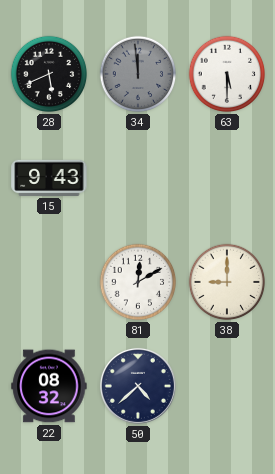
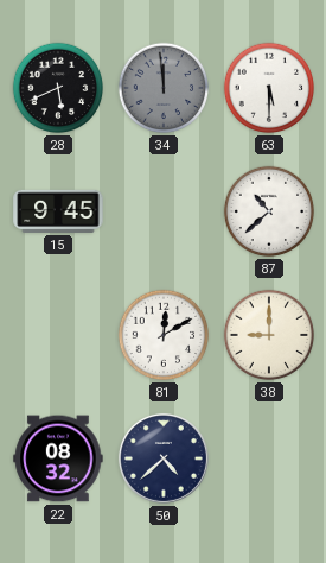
15: 9:43 -> 9:45 (58, 211)
87: none -> 10:38 (269, 211)
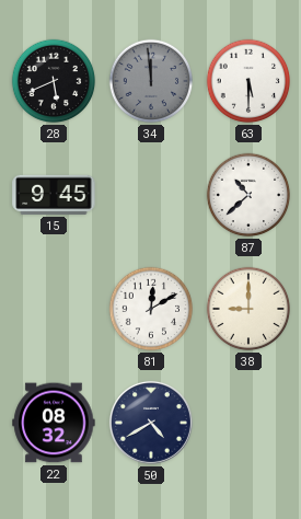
50: 4:38 -> 4:40 (151, 423)
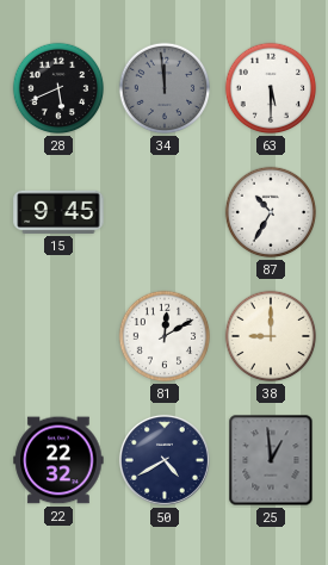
87: 10:38 -> 10:35 (271, 212)
22: 08:32 -> 22:32 (58, 460)
25: none -> 12:59 (271, 460)
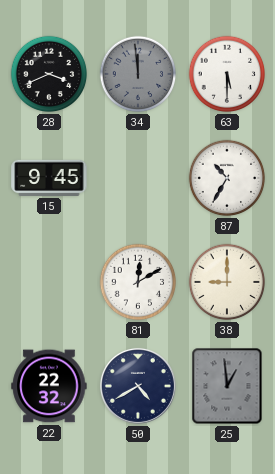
28: 5:41 -> 3:41 (49, 74)
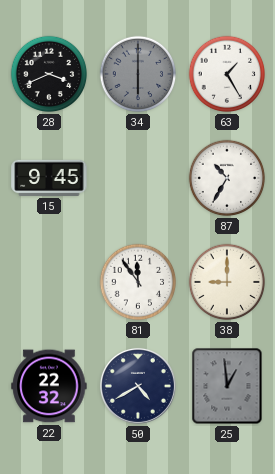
34: 11:59 -> 6:00 (138, 74)
63: 5:30 -> 1:25 (227, 74)
81: 12:10 -> 11:54 (138, 282)
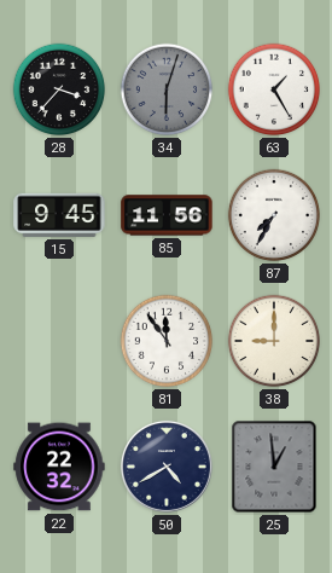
28: 3:41 -> 3:37 (59, 89)
34: 6:00 -> 6:03 (167, 89)
85: none -> 11:56 (167, 215)
87: 10:35 -> 7:35 (274, 215)
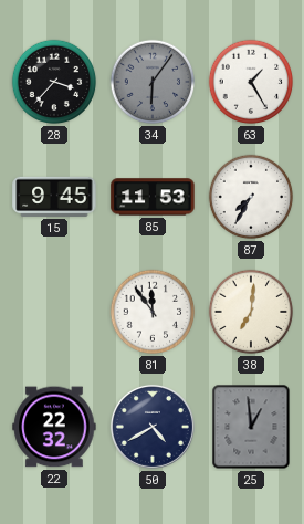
34: 6:03 -> 6:06 (153, 82)
85: 11:56 -> 11:53 (153, 197)
38: 9:00 -> 7:01 (251, 312)
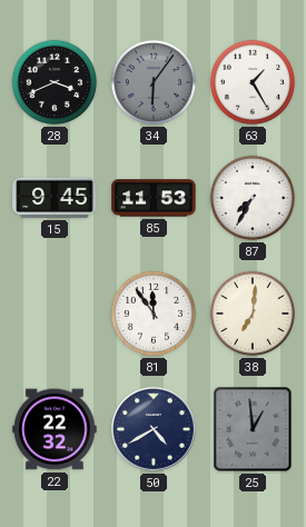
28: 3:37 -> 3:41 (55, 82)
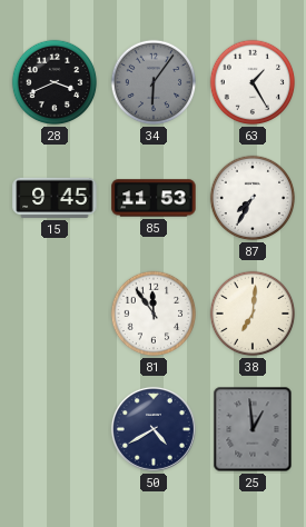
22: 22:32 -> none (55, 429)
